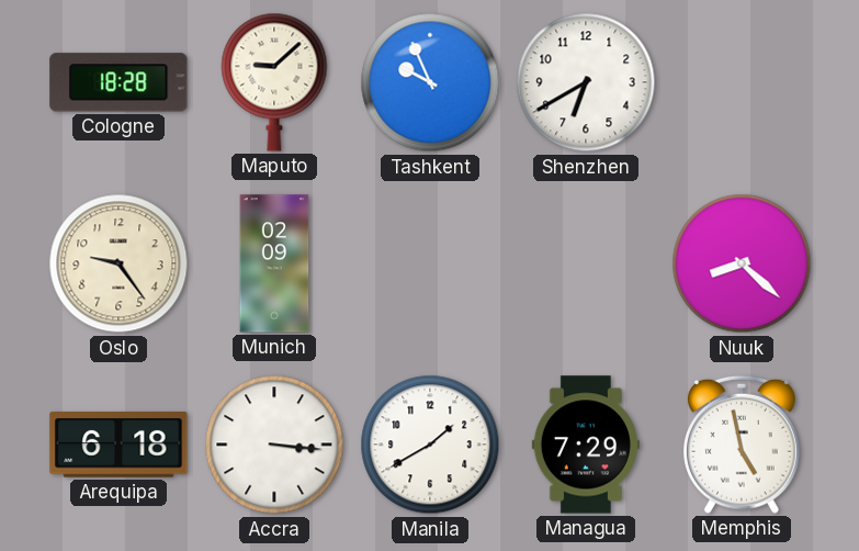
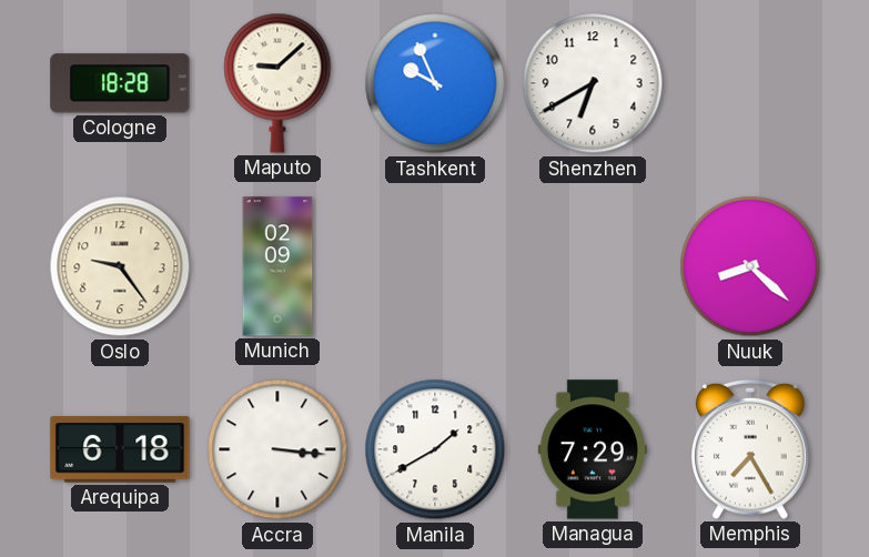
Memphis: 4:58 -> 7:25 (751, 449)
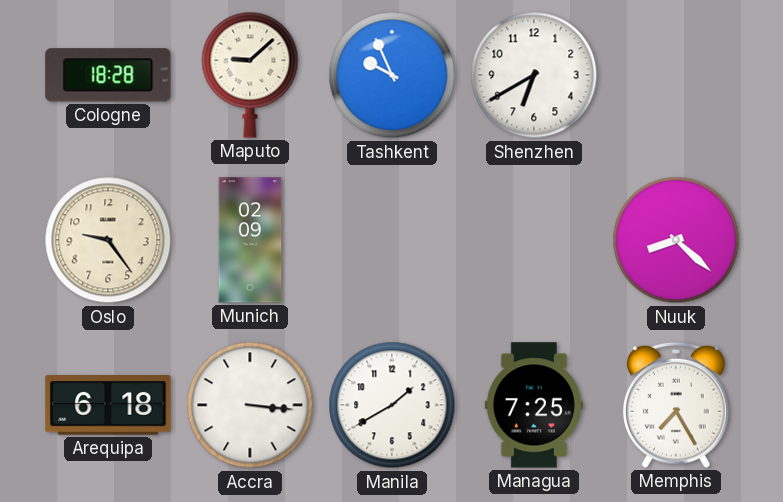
Managua: 7:29 -> 7:25 (534, 405)
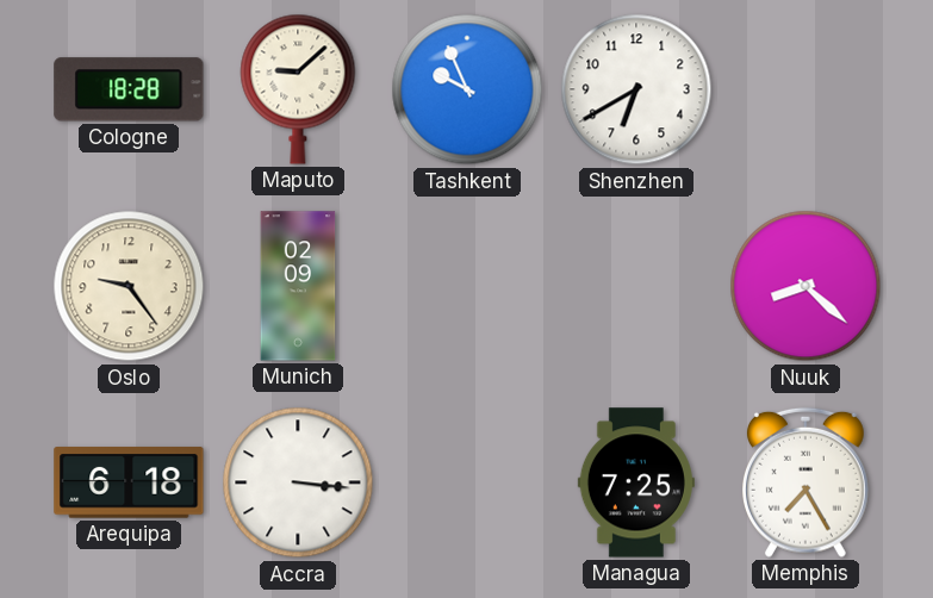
Manila: 1:40 -> none (392, 405)
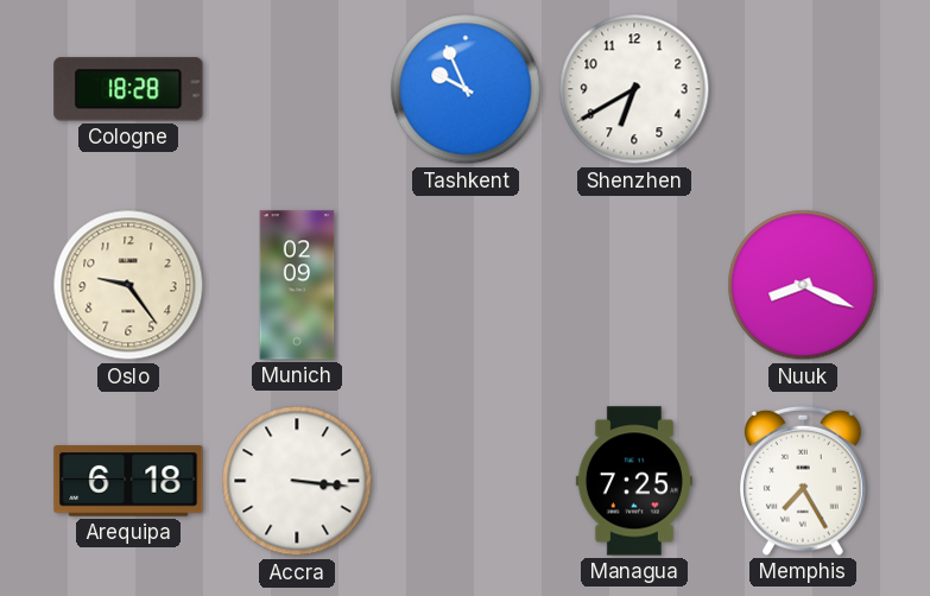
Maputo: 9:08 -> none (298, 89)
Nuuk: 8:22 -> 8:19 (803, 285)
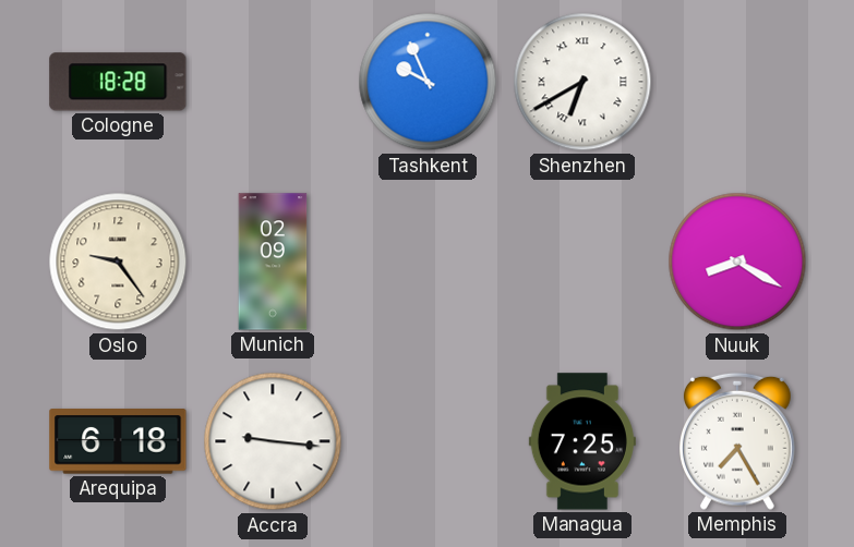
Shenzhen numerals: Arabic -> Roman (582, 82)
Nuuk: 8:19 -> 8:20 (737, 262)
Accra: 3:16 -> 9:16 (273, 441)
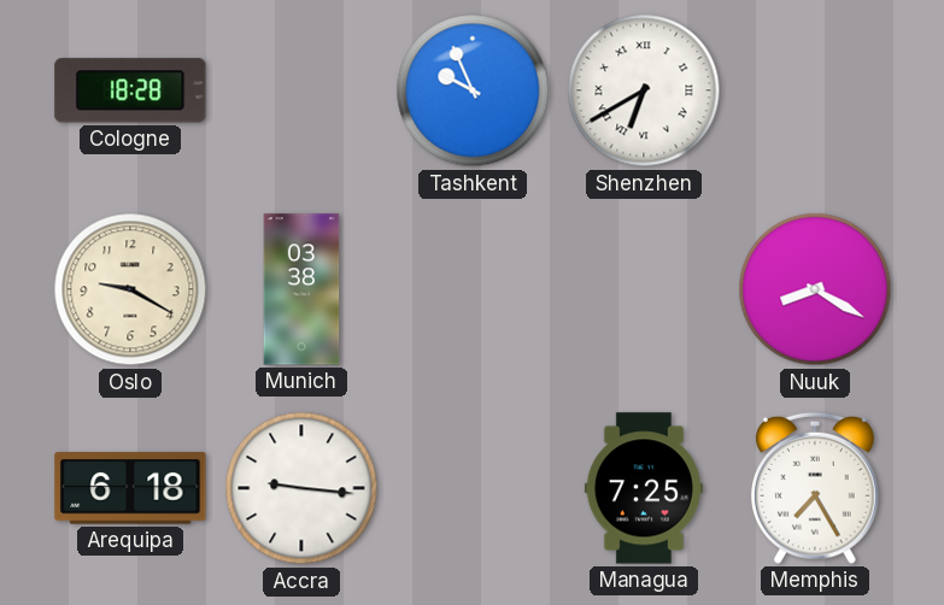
Oslo: 9:24 -> 9:20 (130, 289)
Munich: 02:09 -> 03:38 (301, 289)
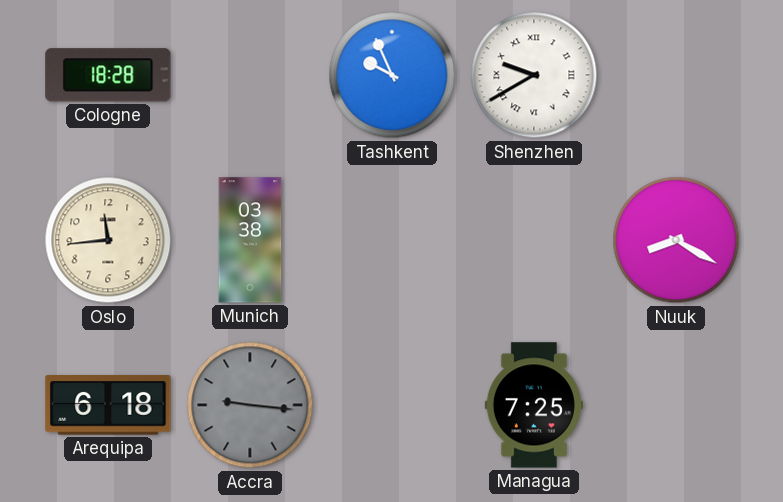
Shenzhen: 6:40 -> 9:40 (534, 75)
Oslo: 9:20 -> 11:44 (108, 240)
Accra dial: white -> grey (250, 405)
Memphis: 7:25 -> none (816, 488)
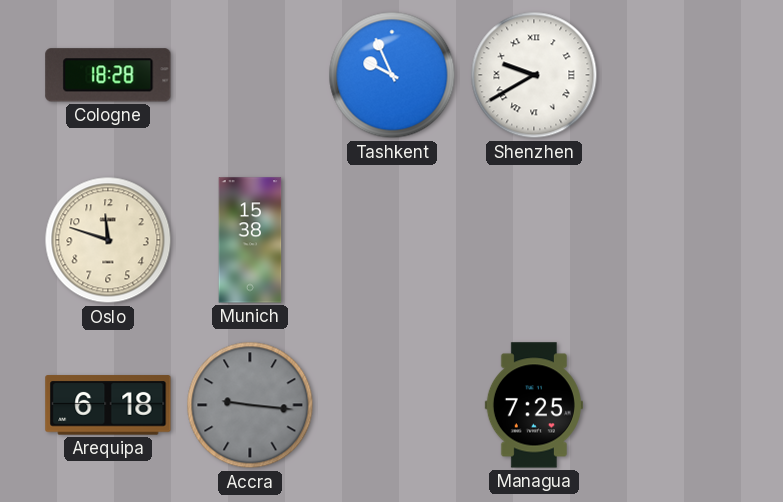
Oslo: 11:44 -> 11:48 (108, 240)
Munich: 03:38 -> 15:38 (250, 240)
Nuuk: 8:20 -> none (676, 240)
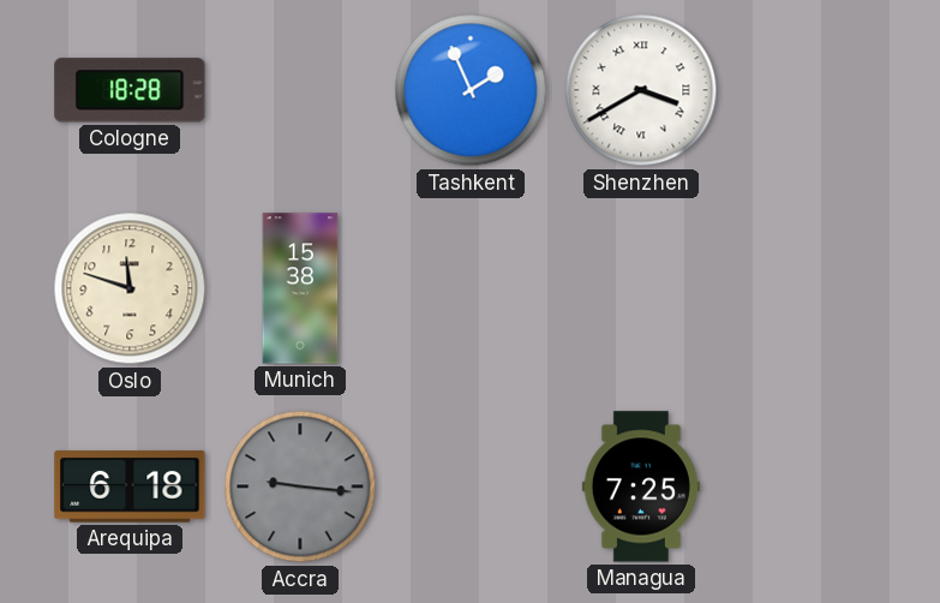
Tashkent: 9:56 -> 1:56 (471, 90)
Shenzhen: 9:40 -> 3:40 (641, 90)
